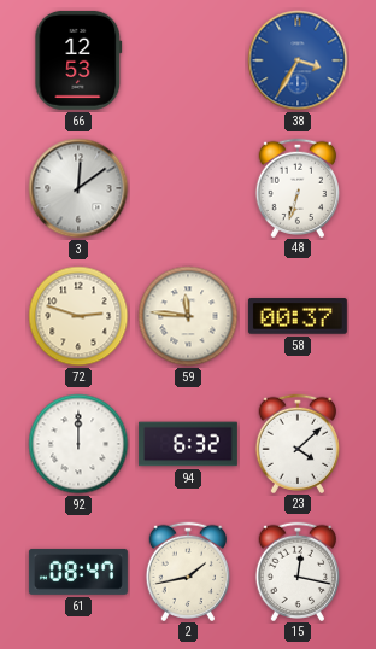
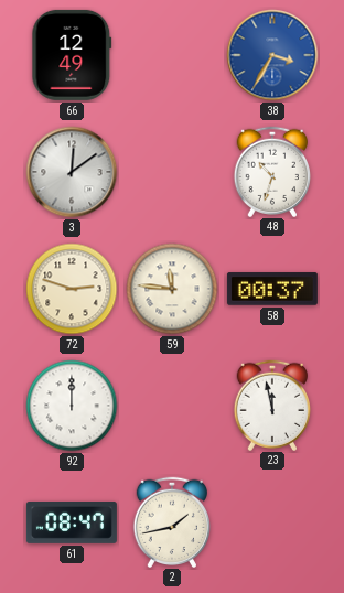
66: 12:53 -> 12:49 (72, 55)
48: 6:33 -> 10:33 (271, 171)
94: 6:32 -> none (188, 444)
23: 4:08 -> 11:58 (271, 405)
15: 12:17 -> none (296, 571)
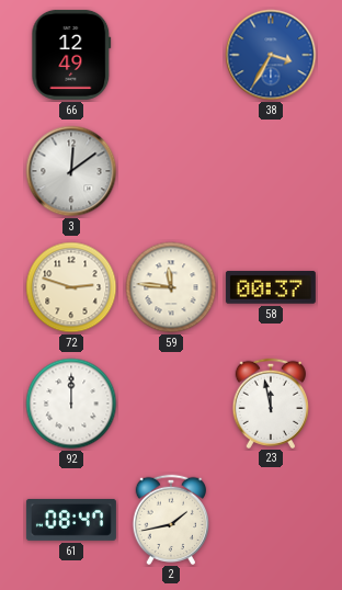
48: 10:33 -> none (271, 171)
